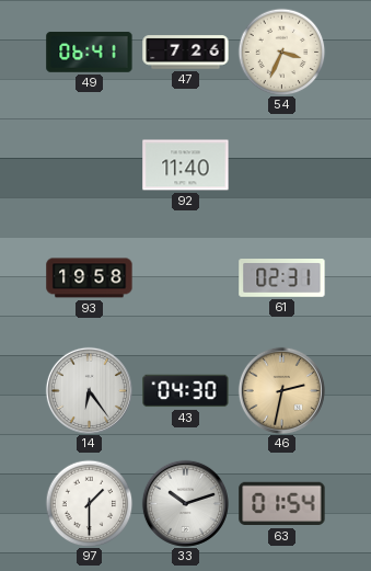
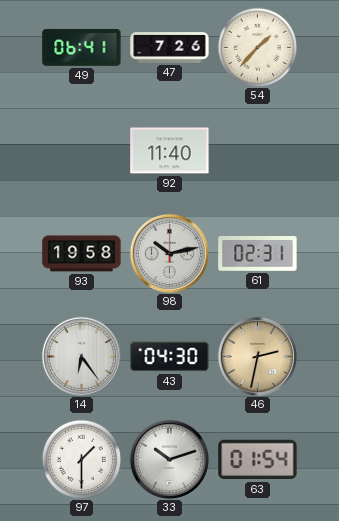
54: 3:34 -> 1:37 (257, 47)
98: none -> 10:13 (169, 253)
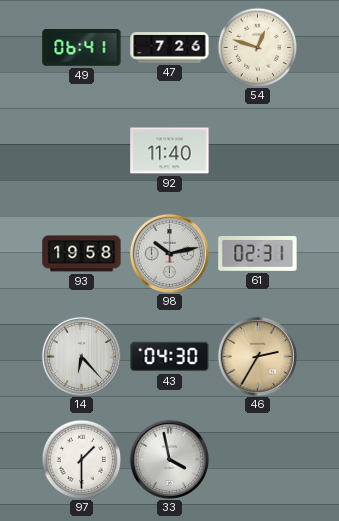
54: 1:37 -> 12:48 (257, 47)
14: 6:24 -> 6:23 (81, 356)
46: 2:32 -> 2:35 (257, 356)
33: 10:12 -> 3:58 (169, 459)
63: 01:54 -> none (258, 460)
